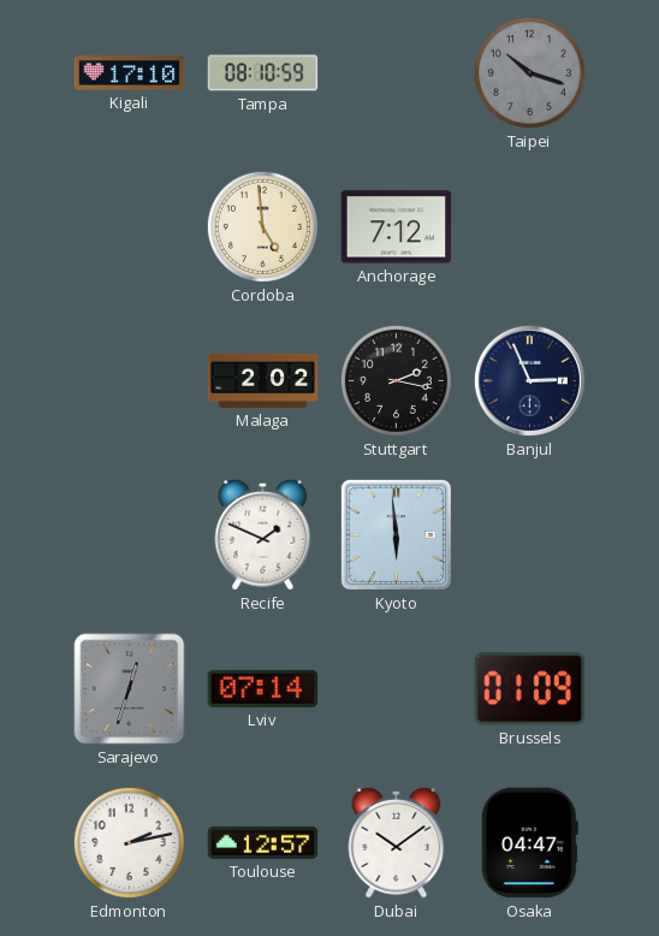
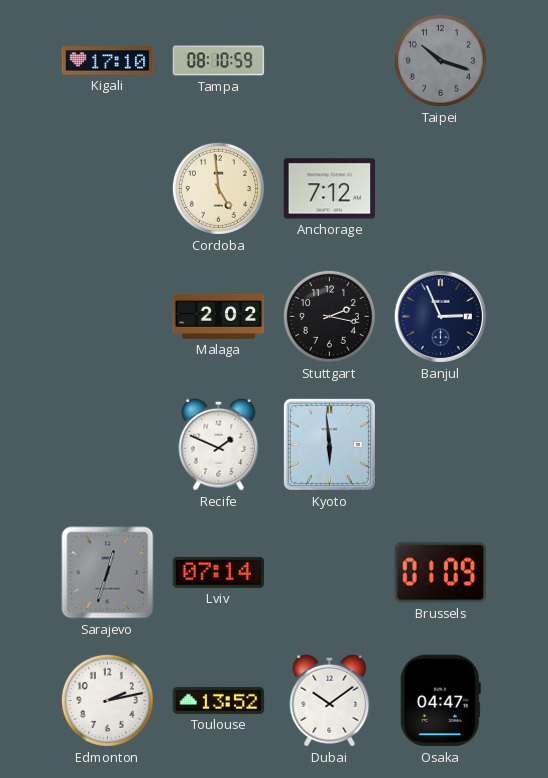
Toulouse: 12:57 -> 13:52 (219, 700)
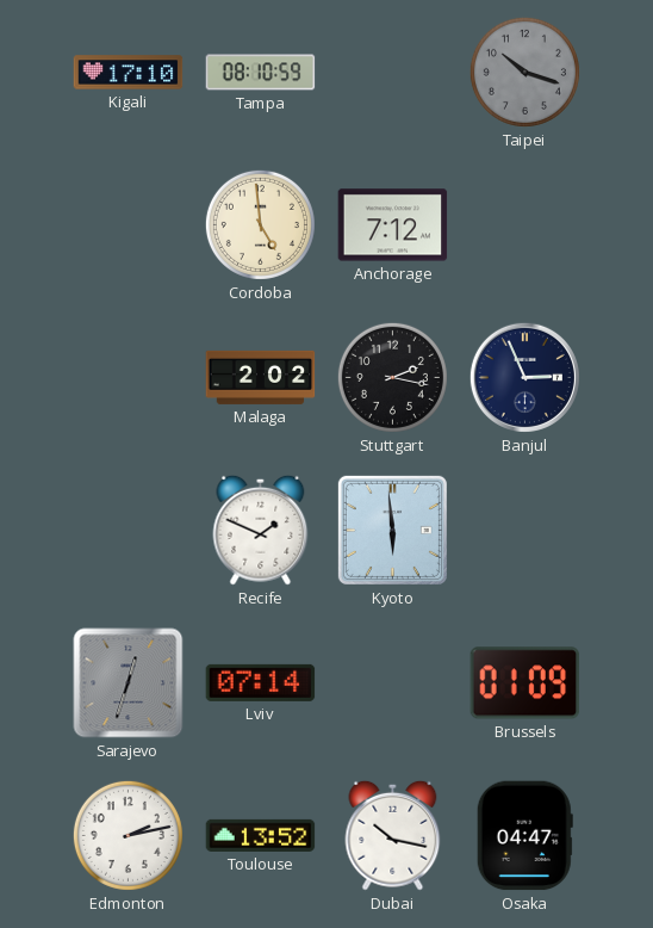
Dubai: 10:09 -> 10:17 (393, 835)
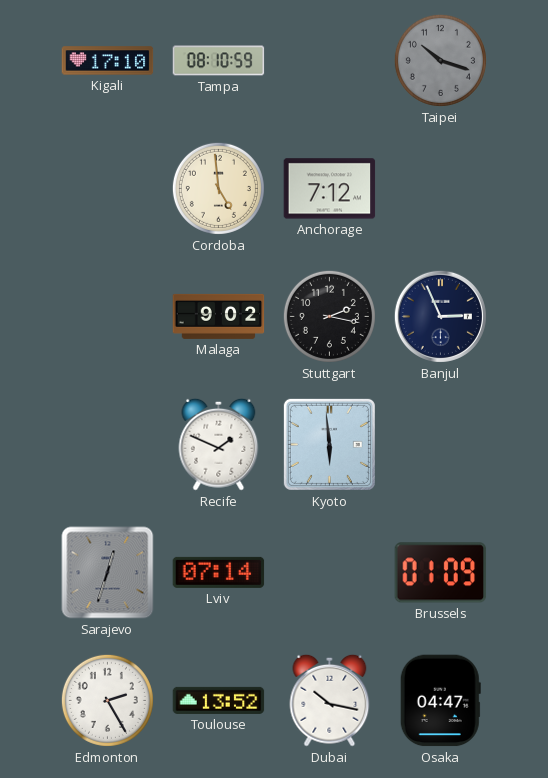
Malaga: 2:02 -> 9:02 (219, 316)
Edmonton: 2:13 -> 2:25 (107, 700)
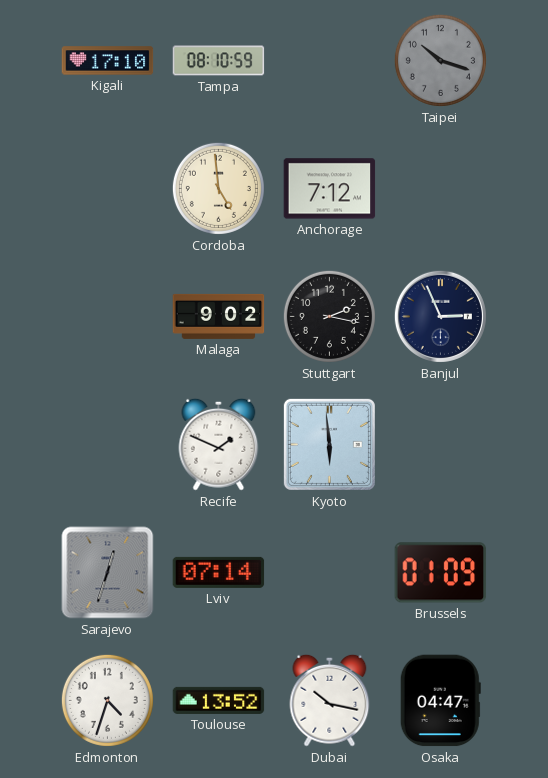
Edmonton: 2:25 -> 4:33 (107, 700)
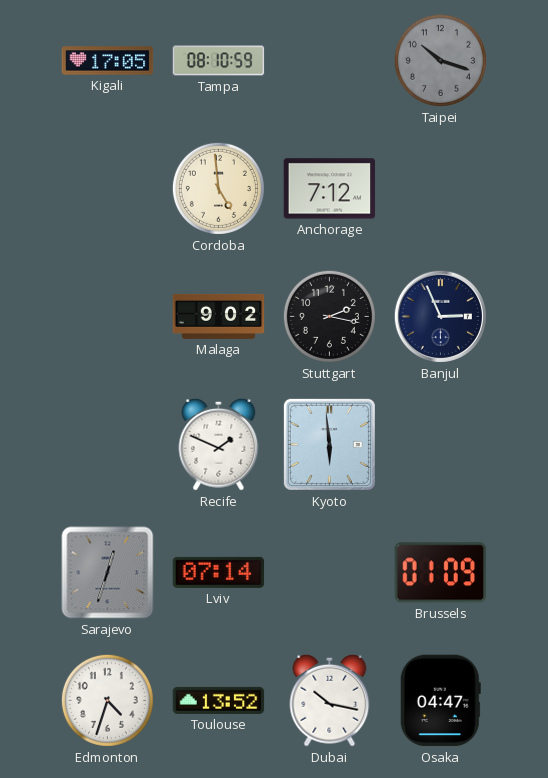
Kigali: 17:10 -> 17:05 (108, 61)
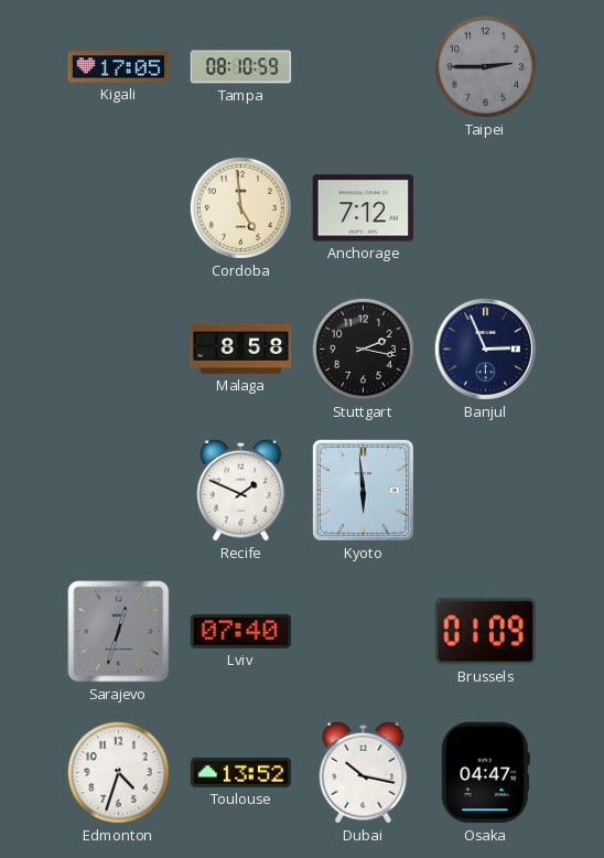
Taipei: 10:18 -> 2:45 (485, 66)
Malaga: 9:02 -> 8:58 (241, 348)
Lviv: 07:14 -> 07:40 (241, 631)
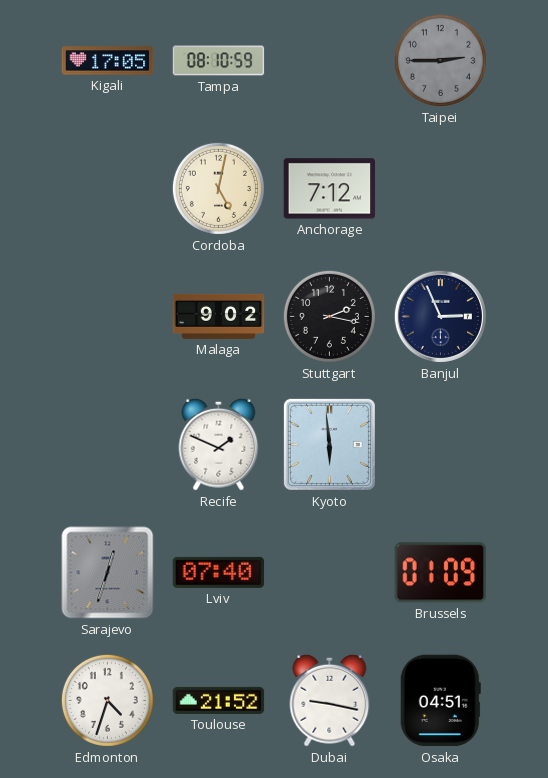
Cordoba: 4:59 -> 5:02 (218, 188)
Malaga: 8:58 -> 9:02 (219, 316)
Toulouse: 13:52 -> 21:52 (219, 700)
Dubai: 10:17 -> 9:17 (330, 700)
Osaka: 04:47 -> 04:51 (440, 701)
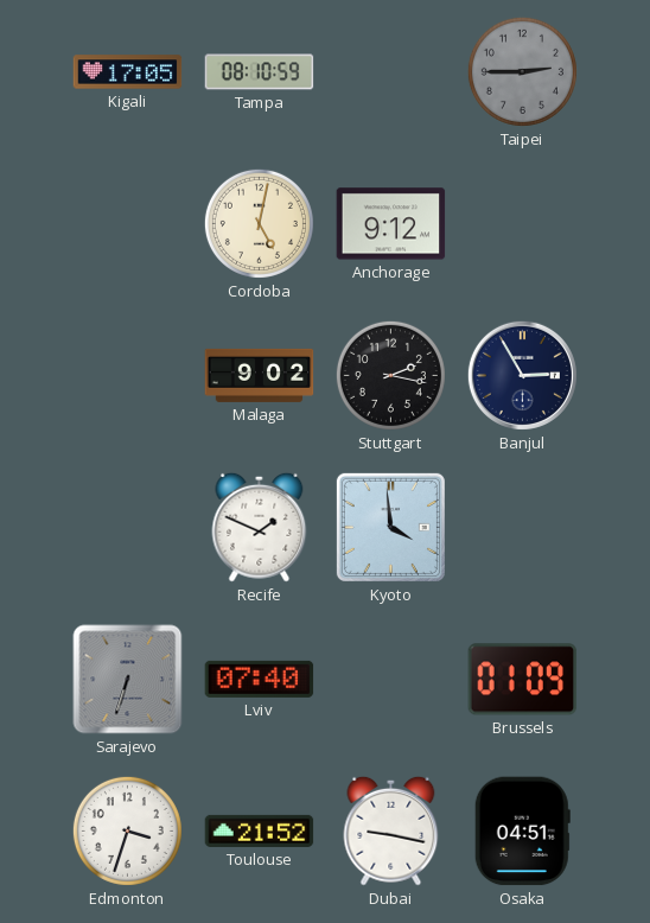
Anchorage: 7:12 -> 9:12 (391, 224)
Banjul: 2:56 -> 2:55 (522, 375)
Kyoto: 5:59 -> 3:59 (390, 527)
Sarajevo: 12:33 -> 6:33 (128, 680)
Edmonton: 4:33 -> 3:33 (127, 830)
